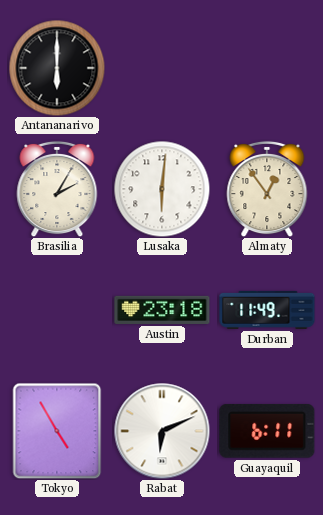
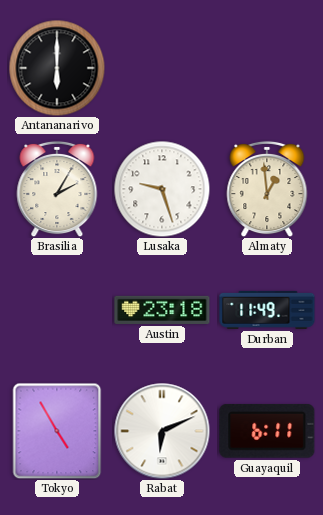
Lusaka: 6:01 -> 9:27 (162, 189)
Almaty: 12:54 -> 12:59 (267, 189)
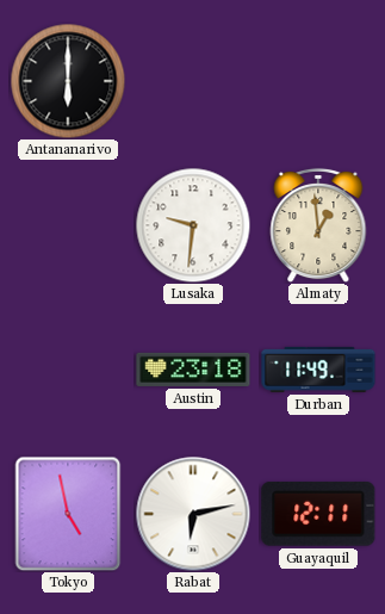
Brasilia: 2:05 -> none (57, 189)
Lusaka: 9:27 -> 9:31 (193, 225)
Tokyo: 4:55 -> 4:58 (68, 514)
Rabat: 6:11 -> 6:13 (193, 514)
Guayaquil: 6:11 -> 12:11 (318, 514)
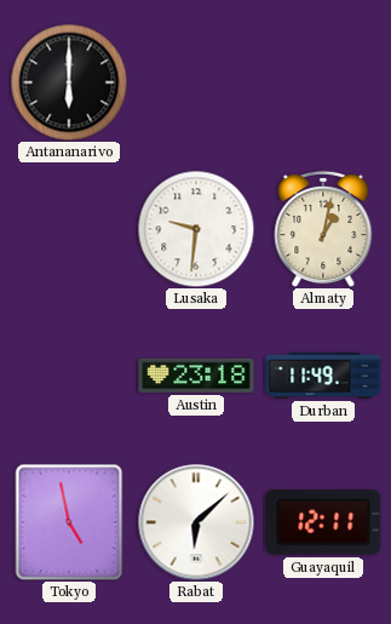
Almaty: 12:59 -> 1:02 (323, 229)
Rabat: 6:13 -> 6:08 (196, 522)
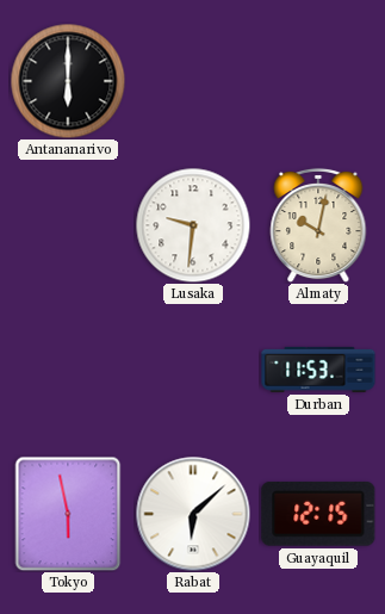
Almaty: 1:02 -> 10:02 (318, 225)
Austin: 23:18 -> none (196, 376)
Durban: 11:49 -> 11:53 (318, 370)
Tokyo: 4:58 -> 5:58 (68, 514)
Guayaquil: 12:11 -> 12:15 (318, 514)
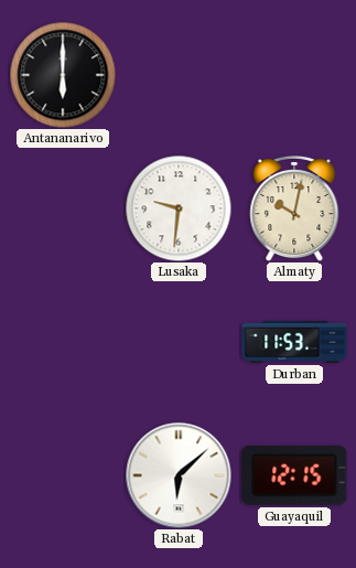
Tokyo: 5:58 -> none (68, 514)
